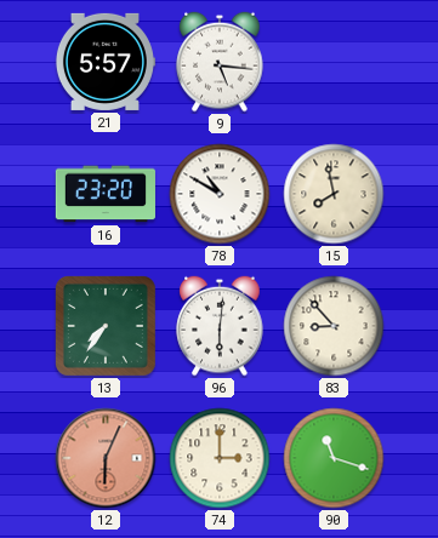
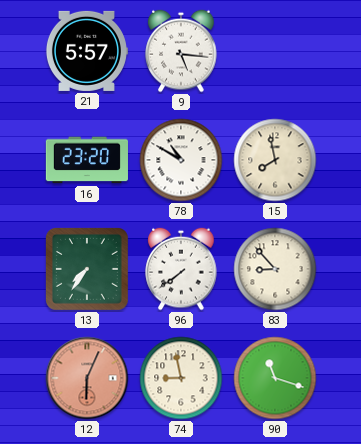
96: 6:01 -> 7:39 (181, 269)
74: 3:00 -> 8:58 (181, 378)
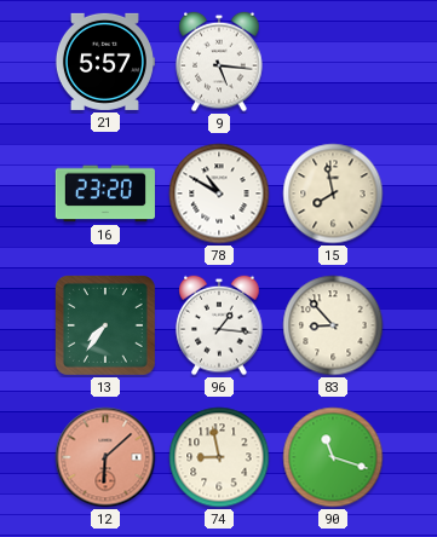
96: 7:39 -> 1:16 (219, 325)
12: 6:04 -> 6:08 (105, 457)
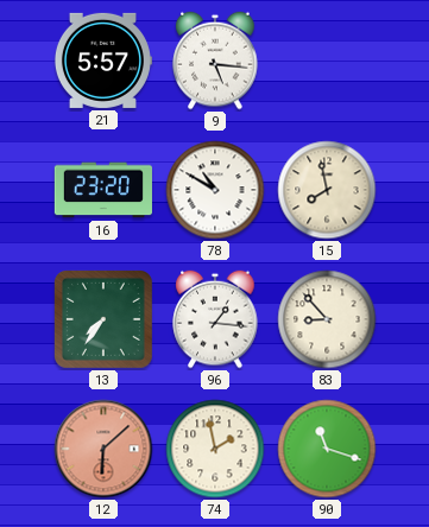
74: 8:58 -> 1:58 (215, 449)
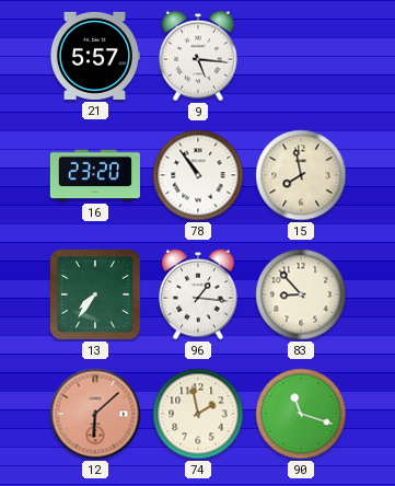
78: 10:50 -> 10:54 (198, 175)
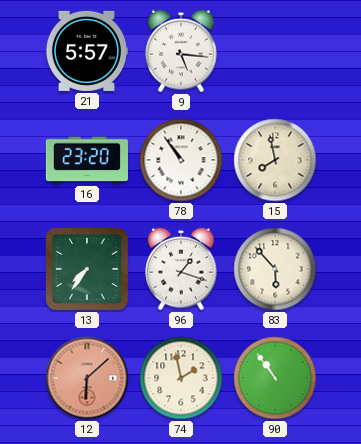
96: 1:16 -> 1:18 (181, 269)
83: 8:53 -> 5:53 (275, 269)
90: 11:18 -> 10:54 (275, 378)
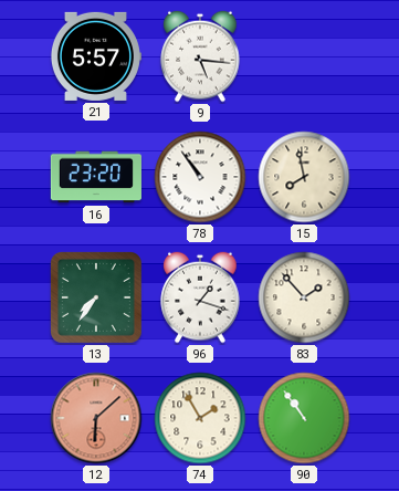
83: 5:53 -> 1:53 (304, 297)
74: 1:58 -> 1:55 (200, 418)
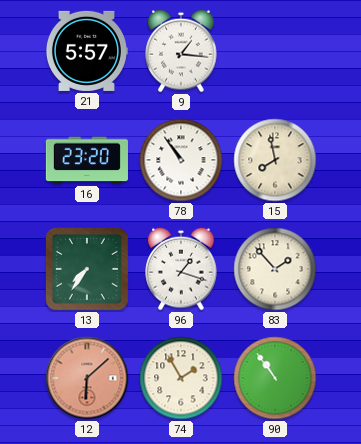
9: 5:16 -> 1:16 (181, 51)
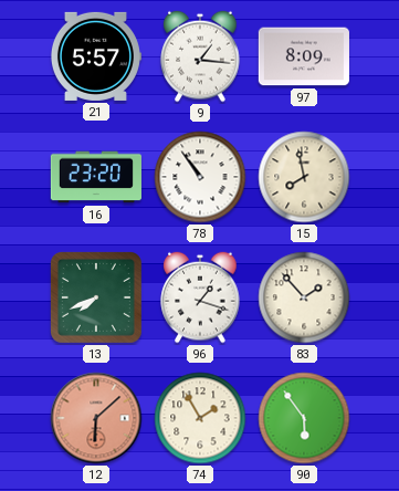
97: none -> 8:09 (304, 56)
13: 7:36 -> 7:41 (96, 297)
90: 10:54 -> 5:54 (304, 418)
